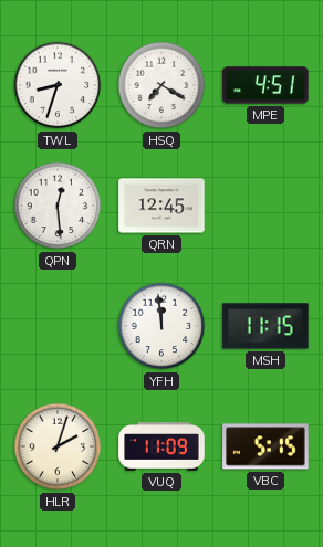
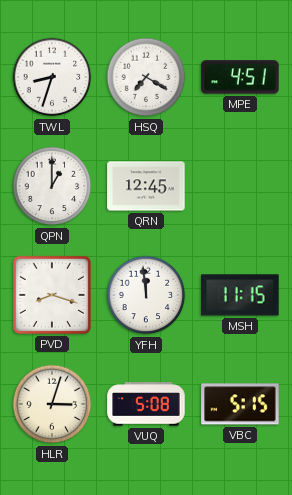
QPN: 12:29 -> 1:00 (52, 186)
PVD: none -> 8:18 (52, 295)
HLR: 2:03 -> 3:03 (52, 404)
VUQ: 11:09 -> 5:08 (146, 404)
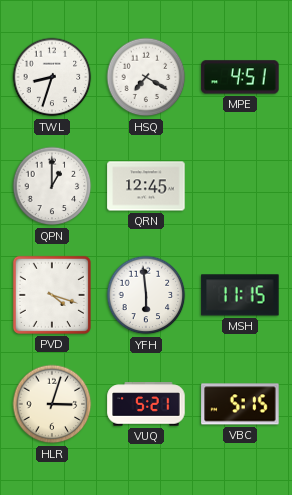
PVD: 8:18 -> 4:18 (52, 295)
YFH: 11:59 -> 5:59 (146, 295)
VUQ: 5:08 -> 5:21 (146, 404)
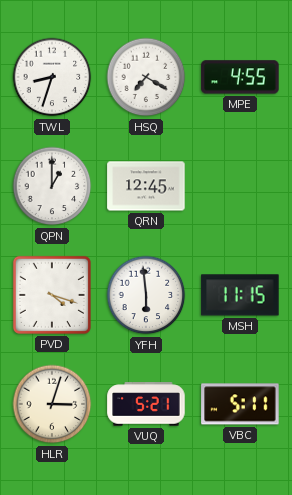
MPE: 4:51 -> 4:55 (240, 77)
VBC: 5:15 -> 5:11 (240, 404)
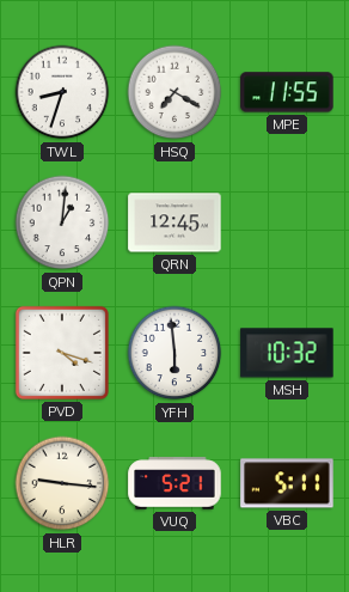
MPE: 4:55 -> 11:55 (287, 92)
QPN: 1:00 -> 1:01 (62, 222)
MSH: 11:15 -> 10:32 (287, 353)
HLR: 3:03 -> 9:16 (62, 483)
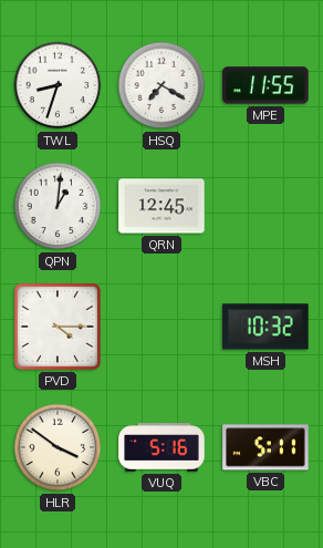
PVD: 4:18 -> 4:15 (58, 327)
YFH: 5:59 -> none (174, 353)
HLR: 9:16 -> 3:51 (58, 447)
VUQ: 5:21 -> 5:16 (161, 447)
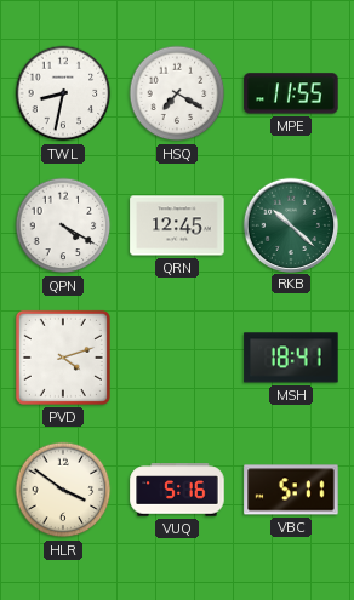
TWL: 8:33 -> 8:32 (63, 93)
QPN: 1:01 -> 4:20 (63, 225)
RKB: none -> 10:22 (290, 224)
PVD: 4:15 -> 4:12 (63, 358)
MSH: 10:32 -> 18:41 (291, 358)
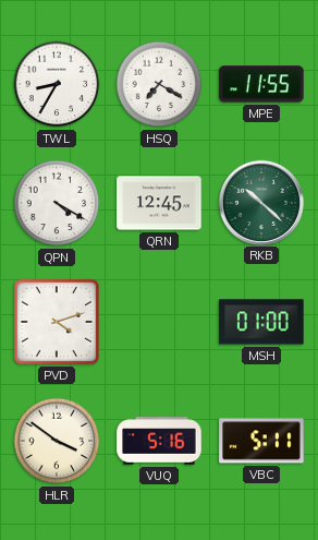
TWL: 8:32 -> 8:35 (57, 84)
MSH: 18:41 -> 01:00 (261, 322)
